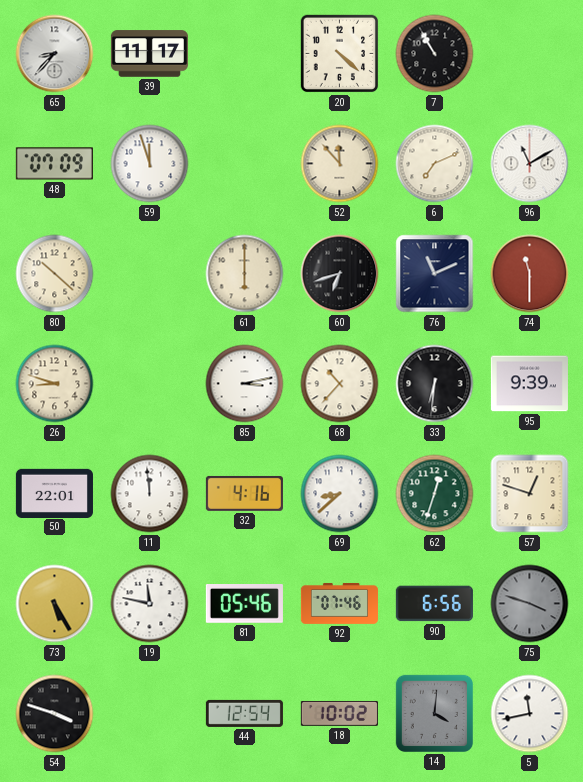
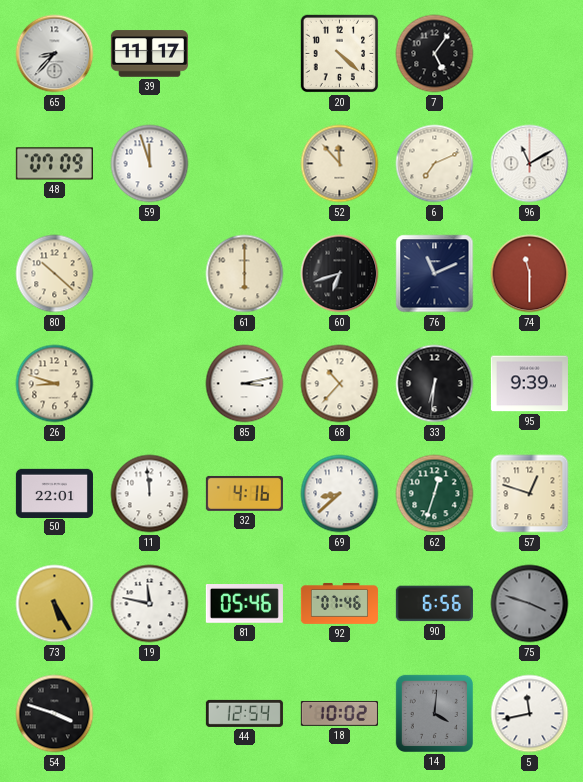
7: 10:55 -> 5:06 (435, 54)
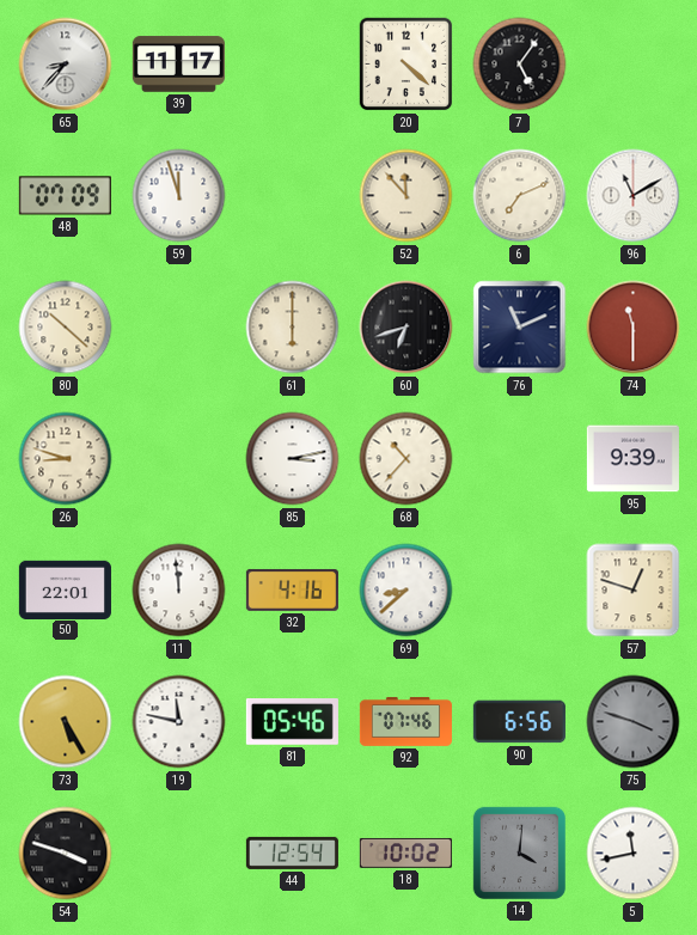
33: 6:31 -> none (435, 384)
62: 12:33 -> none (435, 494)
